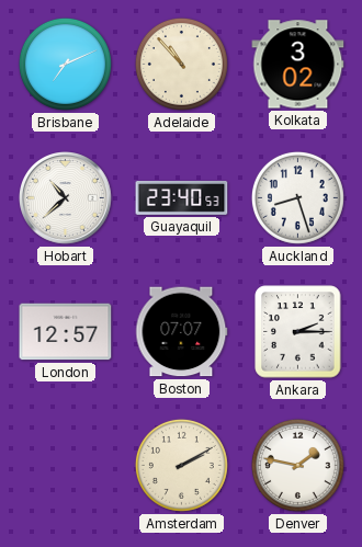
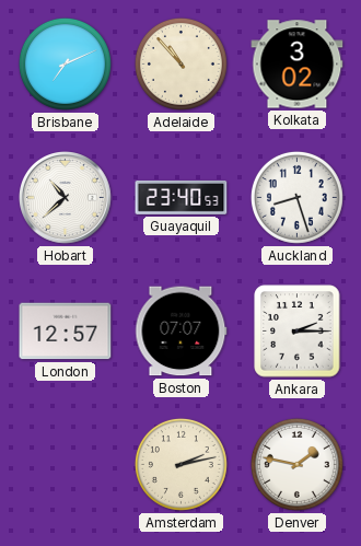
Amsterdam: 2:10 -> 2:13 (180, 464)
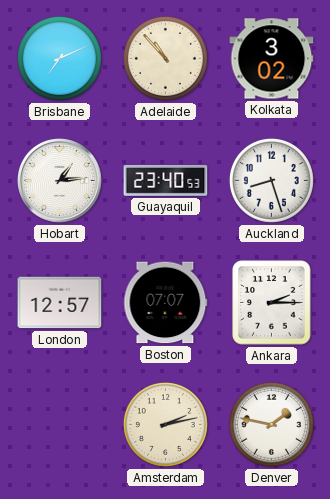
Hobart: 10:38 -> 1:14 (60, 181)
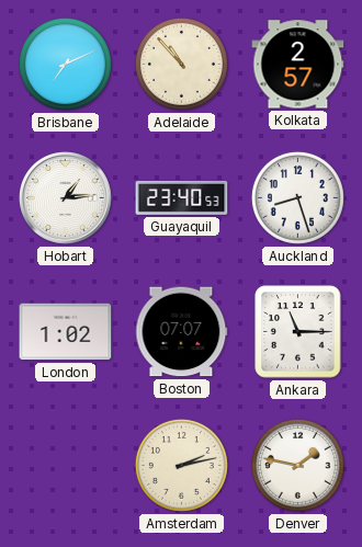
Kolkata: 3:02 -> 2:57 (298, 65)
London: 12:57 -> 1:02 (66, 332)
Ankara: 2:15 -> 11:15 (298, 332)
